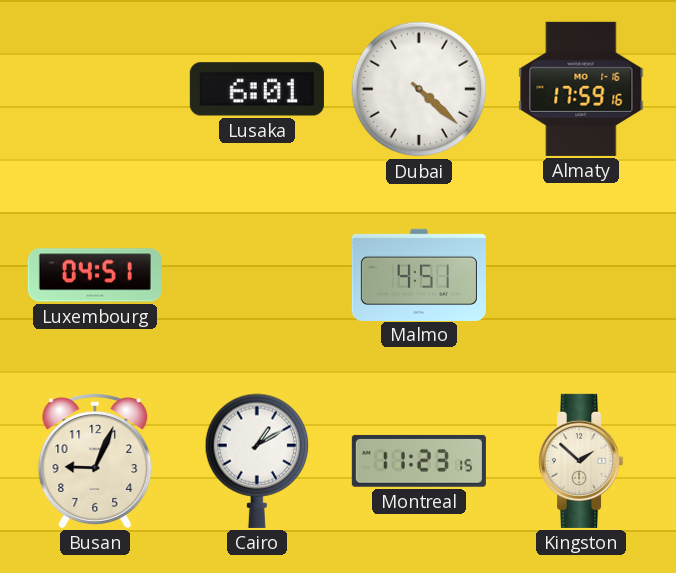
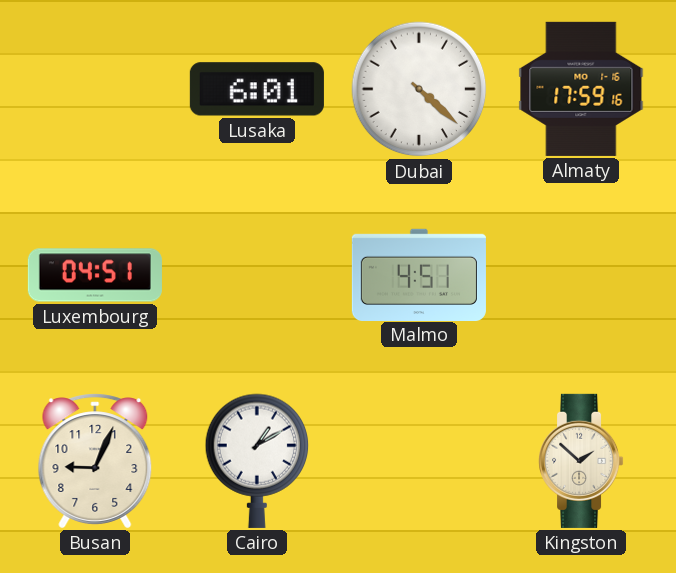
Montreal: 11:23 -> none (419, 461)
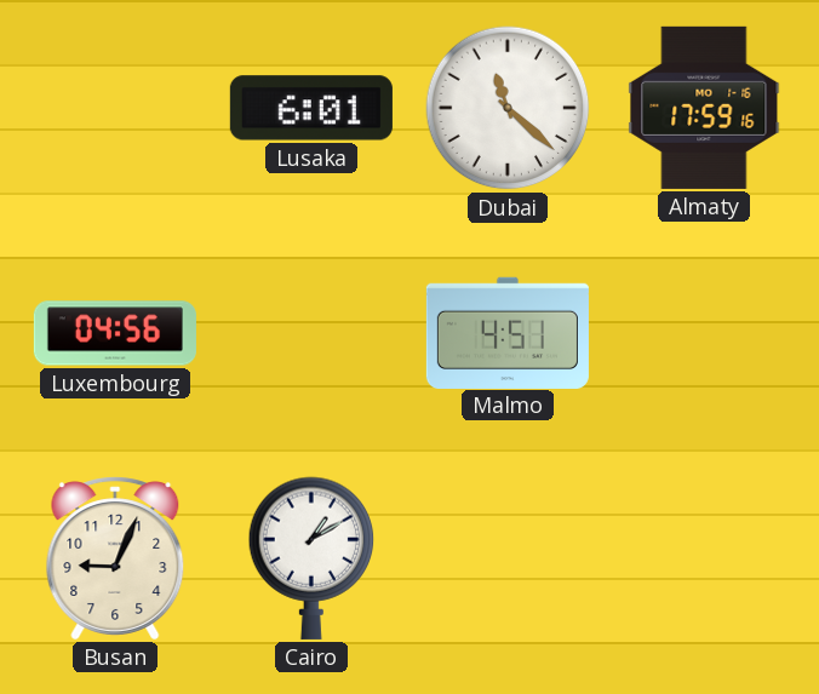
Dubai: 4:22 -> 11:22 (508, 108)
Luxembourg: 04:51 -> 04:56 (115, 333)
Kingston: 1:52 -> none (582, 461)
